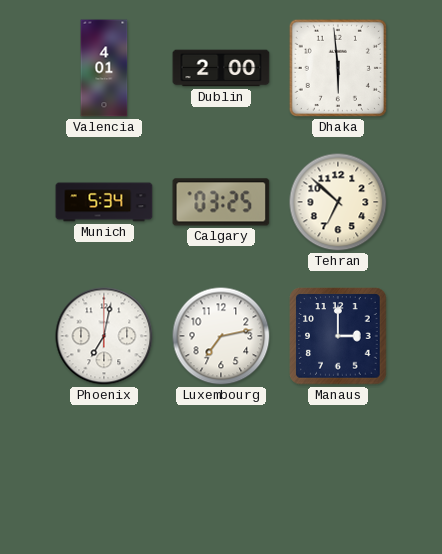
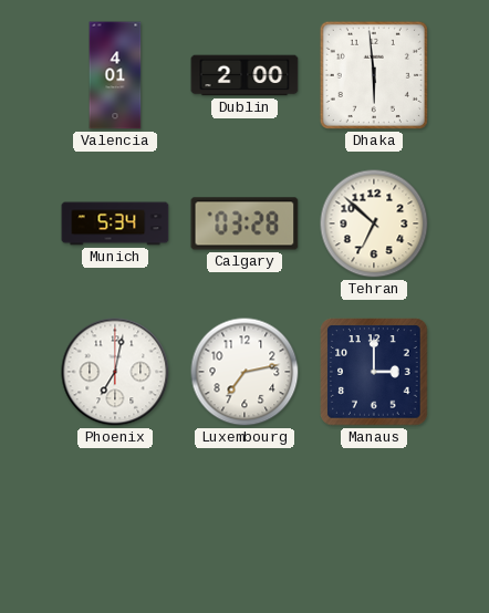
Calgary: 03:25 -> 03:28 (245, 224)
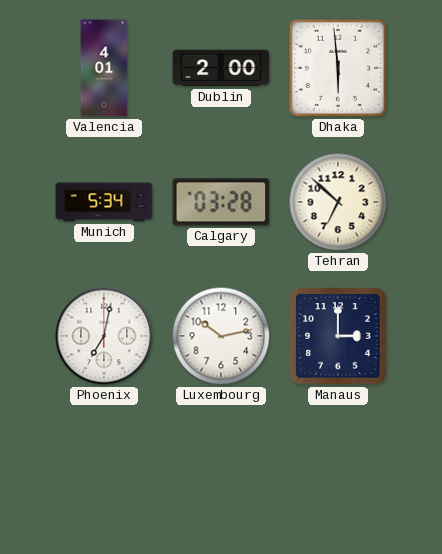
Luxembourg: 7:13 -> 10:13 (221, 336)
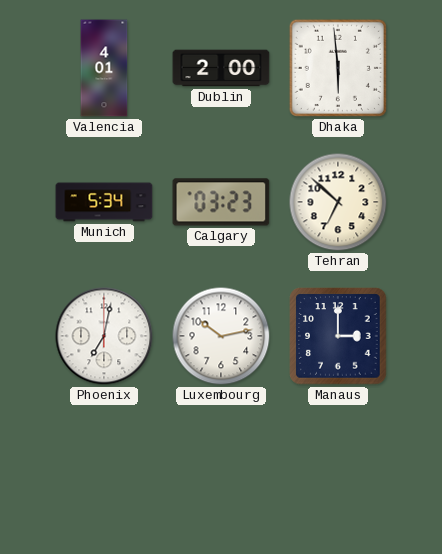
Calgary: 03:28 -> 03:23 (221, 202)
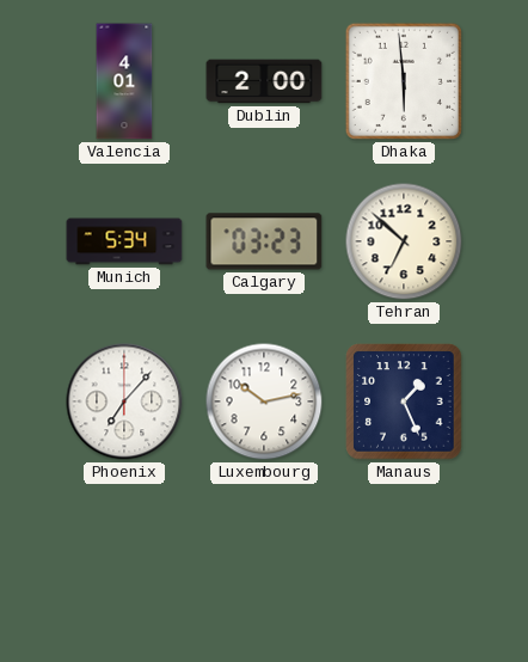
Phoenix: 7:02 -> 7:07 (124, 402)
Manaus: 3:00 -> 1:26 (404, 402)
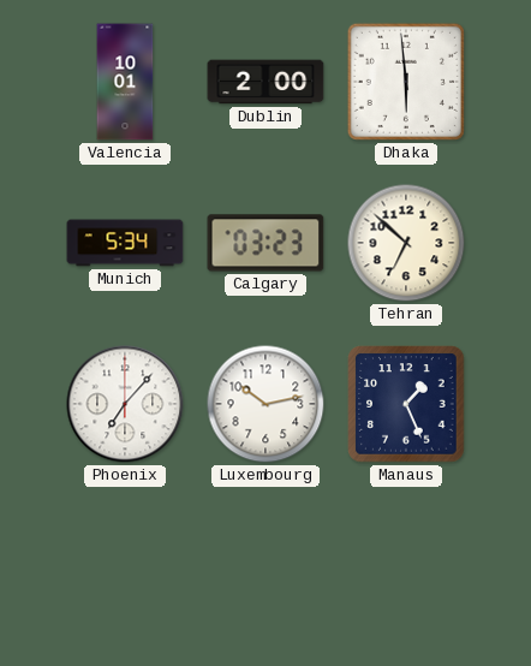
Valencia: 4:01 -> 10:01 (125, 82)
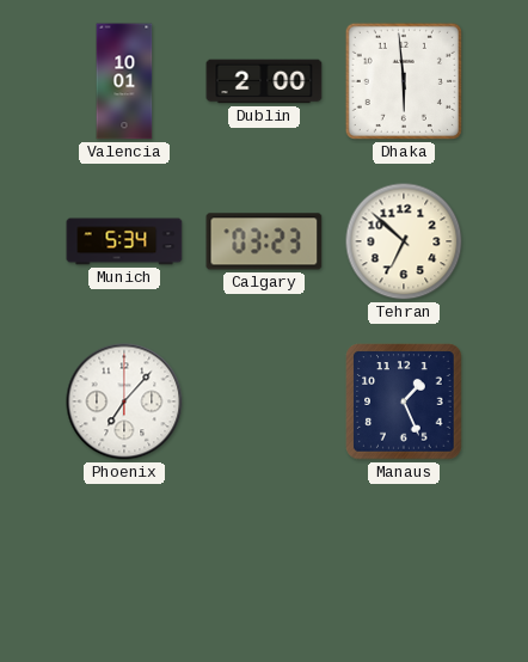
Luxembourg: 10:13 -> none (265, 404)
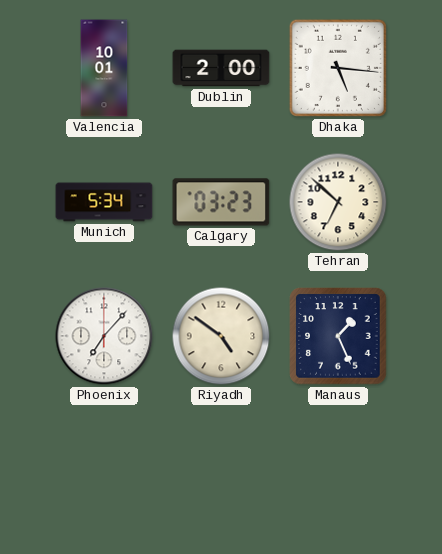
Dhaka: 5:59 -> 5:16 (338, 68)
Riyadh: none -> 4:51 (221, 336)
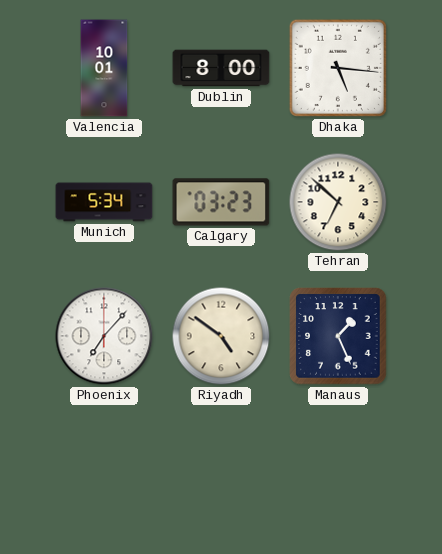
Dublin: 2:00 -> 8:00 (221, 68)
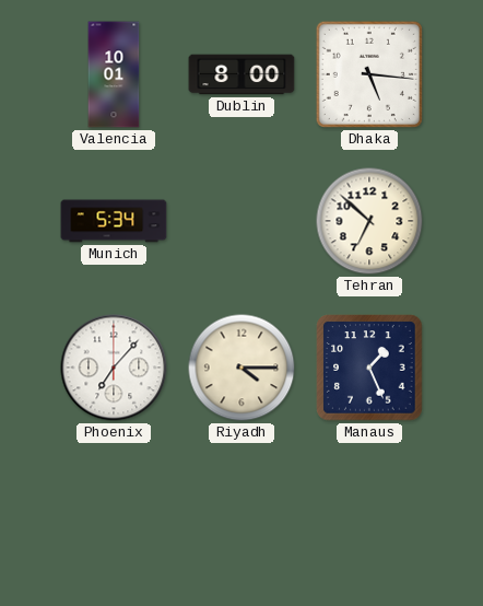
Calgary: 03:23 -> none (221, 202)
Riyadh: 4:51 -> 4:15 (241, 368)
